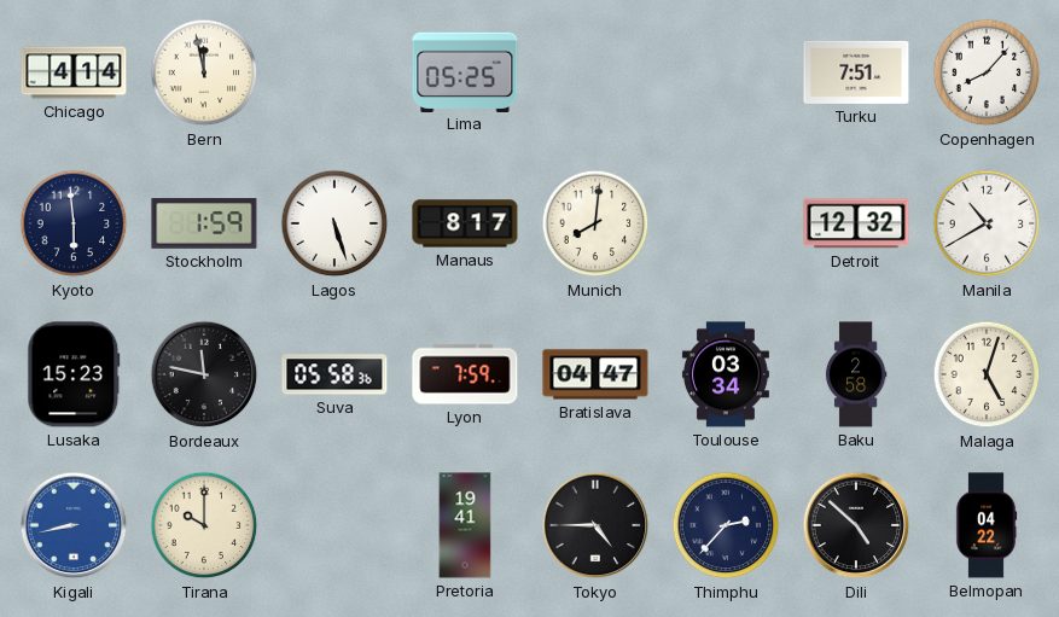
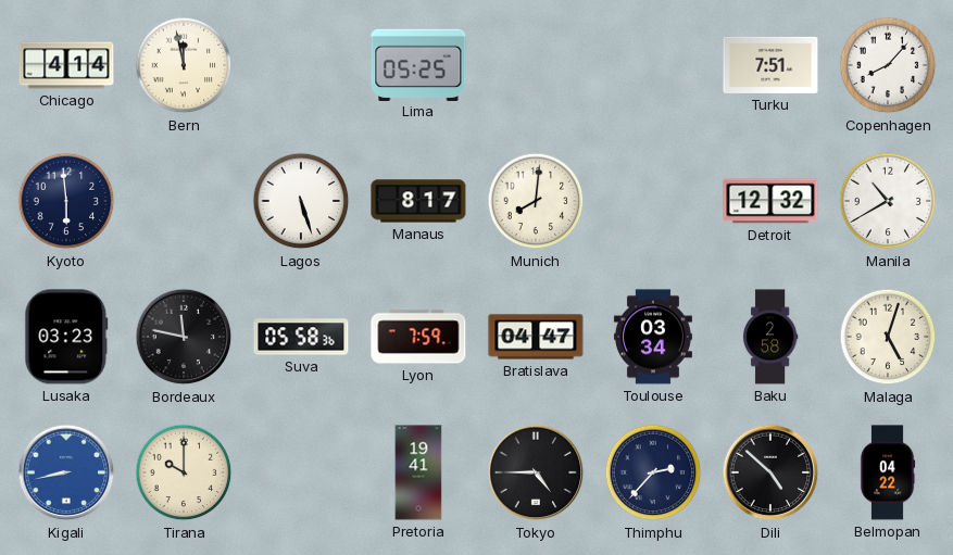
Stockholm: 1:59 -> none (204, 223)
Lusaka: 15:23 -> 03:23 (66, 337)
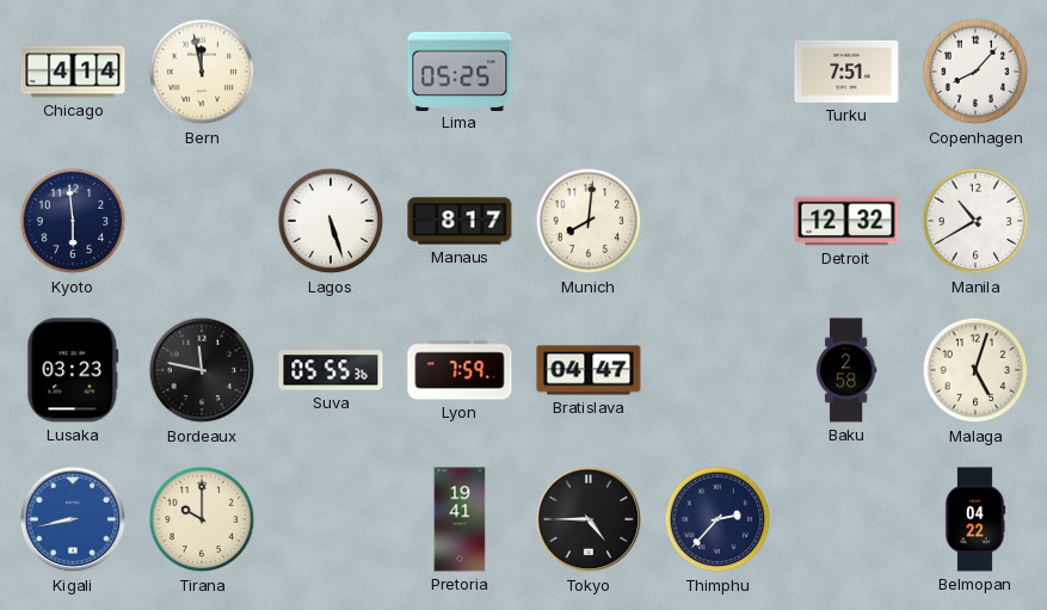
Suva: 05:58 -> 05:55 (331, 370)
Toulouse: 03:34 -> none (653, 337)
Dili: 4:52 -> none (770, 472)
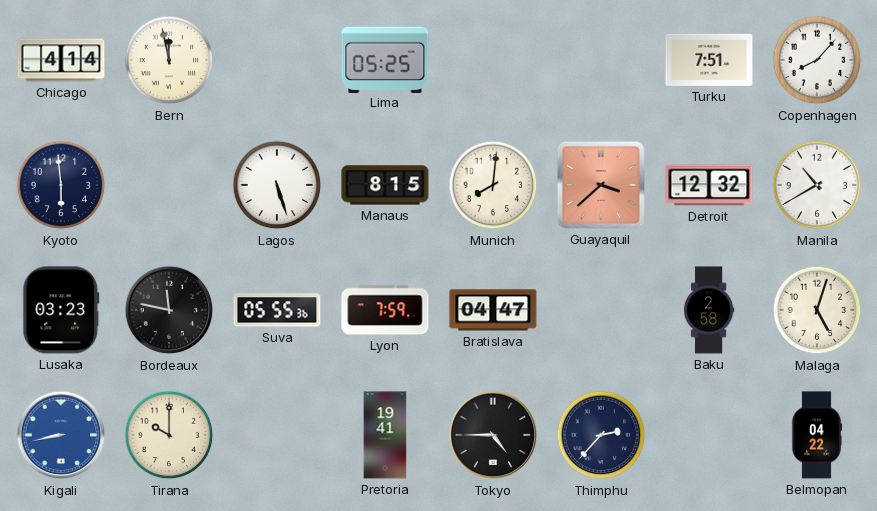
Manaus: 8:17 -> 8:15 (385, 185)
Guayaquil: none -> 3:38 (601, 185)
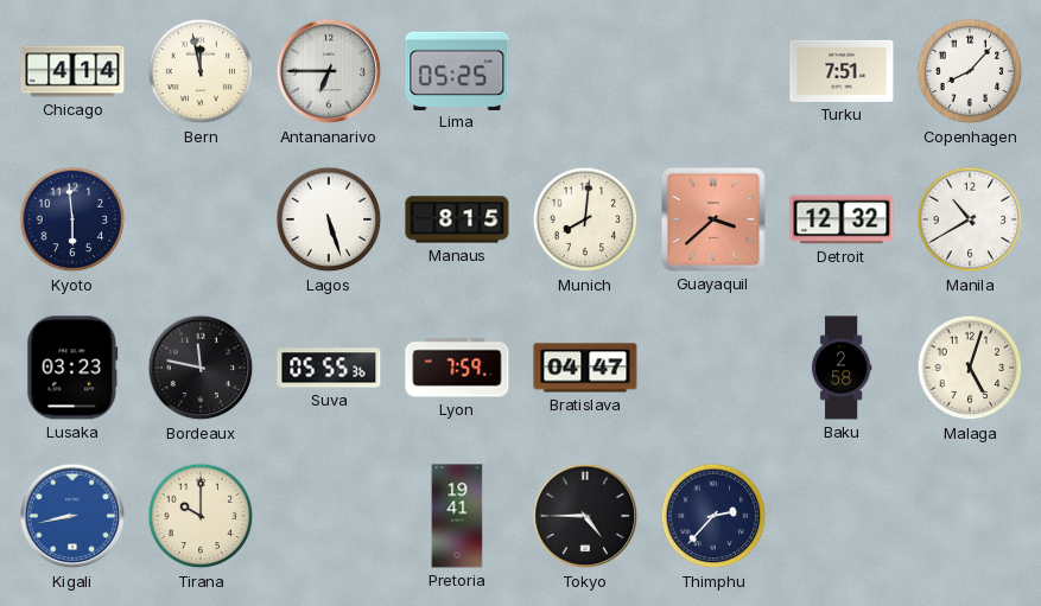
Antananarivo: none -> 6:45 (329, 71)
Belmopan: 04:22 -> none (817, 435)
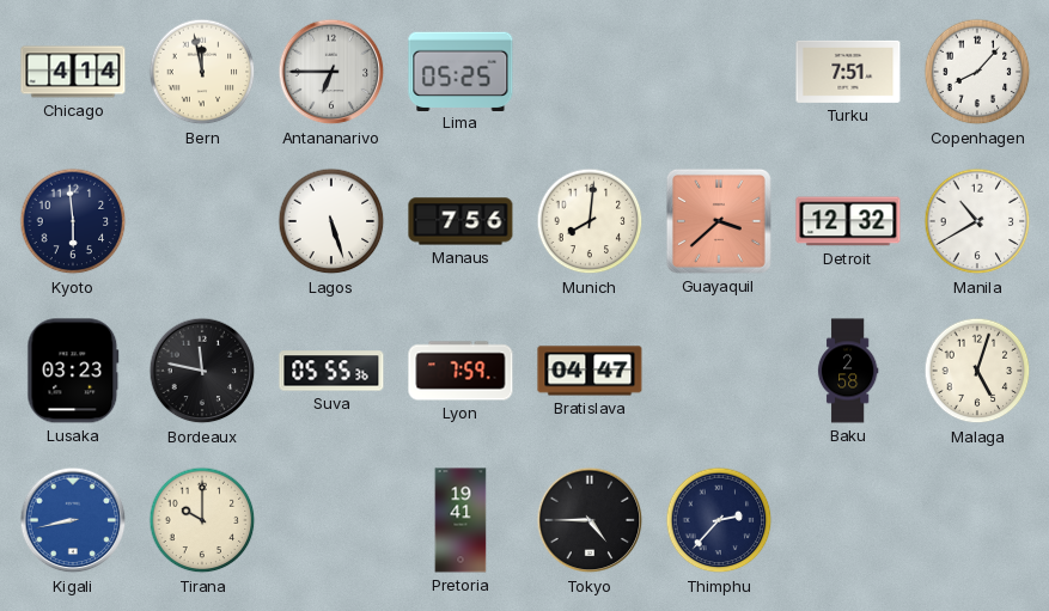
Manaus: 8:15 -> 7:56 (461, 221)
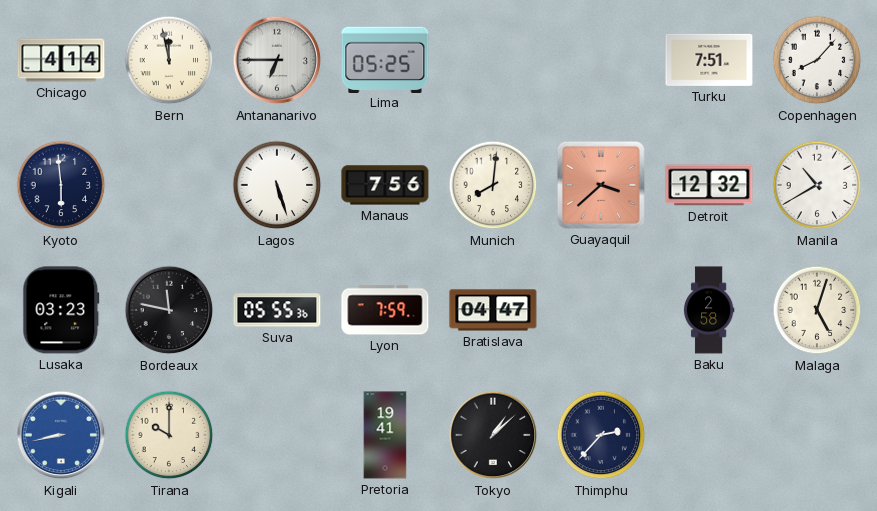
Tokyo: 4:45 -> 1:08 (493, 435)
